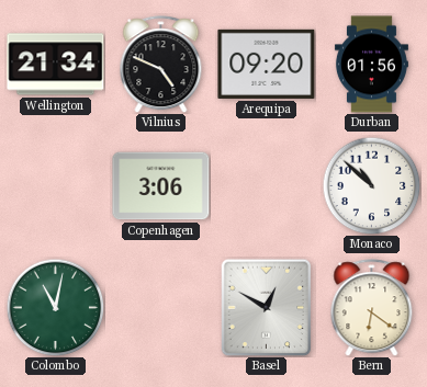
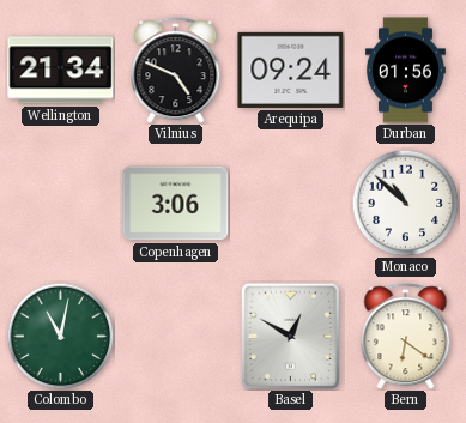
Arequipa: 09:20 -> 09:24 (291, 70)
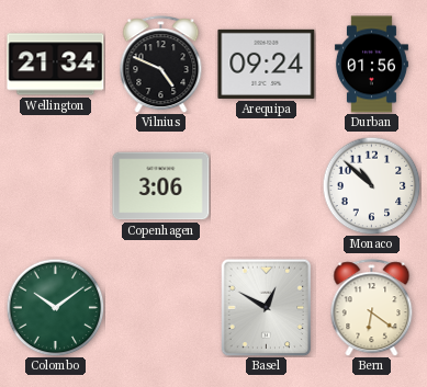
Colombo: 11:02 -> 10:09 (55, 307)
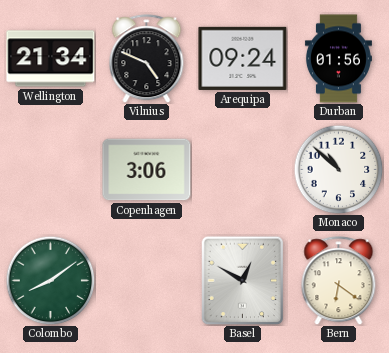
Colombo: 10:09 -> 8:09 (50, 280)
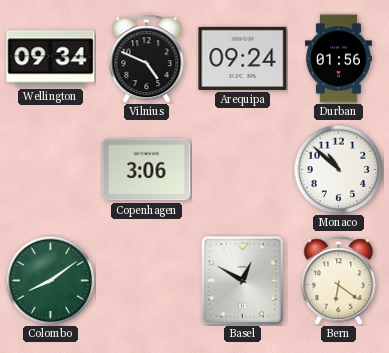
Wellington: 21:34 -> 09:34 (51, 59)
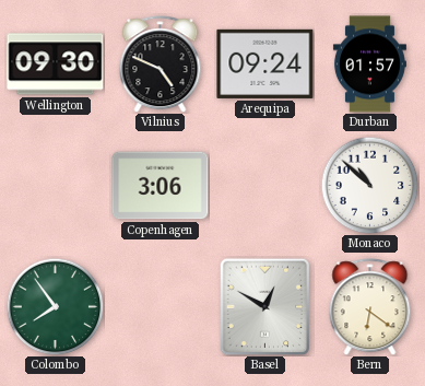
Wellington: 09:34 -> 09:30 (56, 65)
Durban: 01:56 -> 01:57 (369, 65)
Colombo: 8:09 -> 7:54 (55, 306)
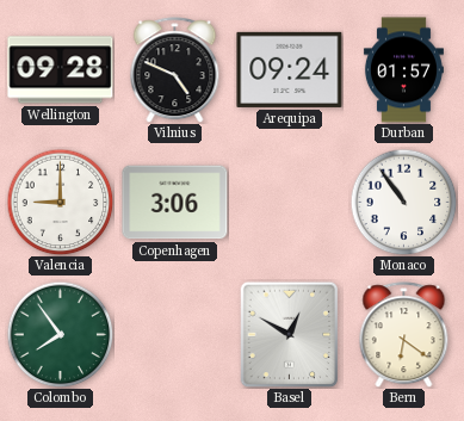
Wellington: 09:30 -> 09:28 (61, 70)
Valencia: none -> 9:00 (60, 202)
Monaco: 10:52 -> 10:54 (403, 202)
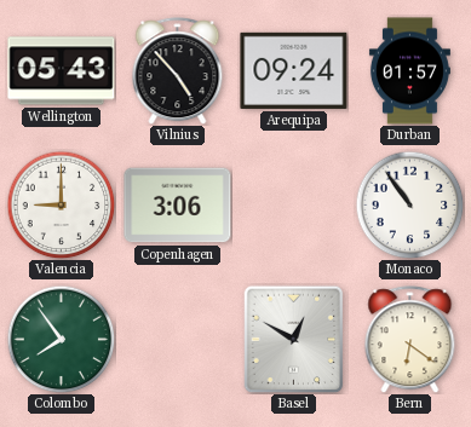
Wellington: 09:28 -> 05:43 (62, 71)
Vilnius: 4:49 -> 4:53 (178, 71)
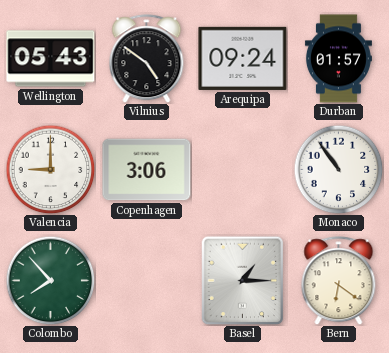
Vilnius: 4:53 -> 4:51 (147, 59)
Colombo: 7:54 -> 7:53 (50, 280)
Basel: 12:50 -> 1:15 (243, 280)
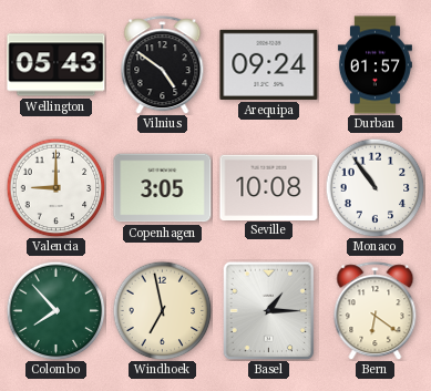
Copenhagen: 3:06 -> 3:05 (163, 188)
Seville: none -> 10:08 (269, 187)
Windhoek: none -> 6:58 (162, 310)
